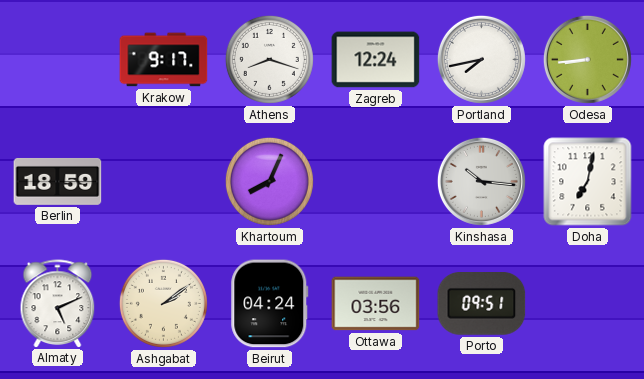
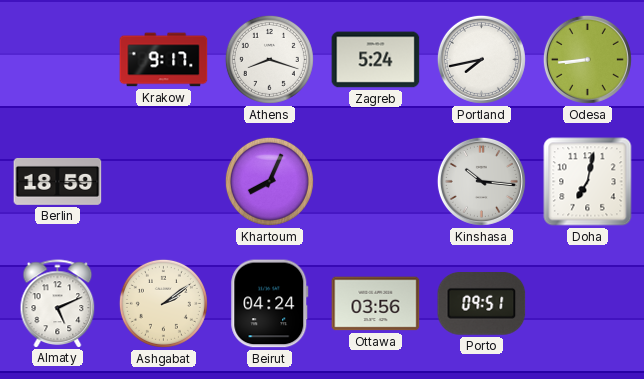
Zagreb: 12:24 -> 5:24 (376, 60)
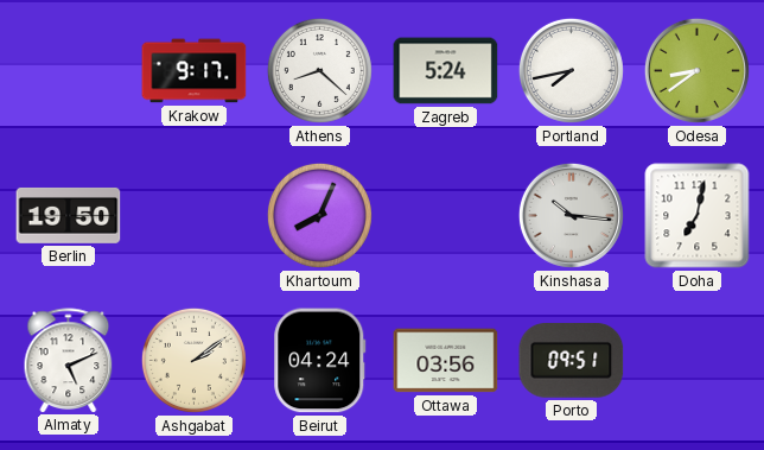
Athens: 8:18 -> 8:22 (319, 70)
Odesa: 8:44 -> 8:39 (696, 70)
Berlin: 18:59 -> 19:50 (69, 215)
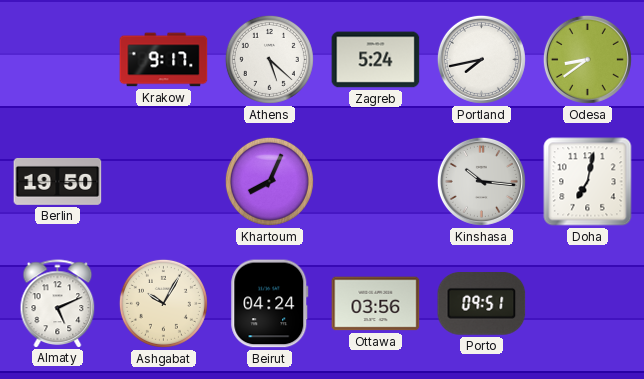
Athens: 8:22 -> 5:22 (269, 59)
Ashgabat: 2:09 -> 10:05 (163, 303)
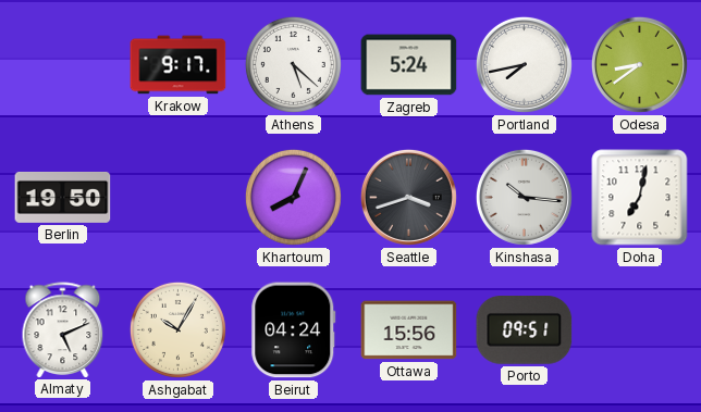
Seattle: none -> 3:42 (408, 197)
Ottawa: 03:56 -> 15:56 (409, 330)
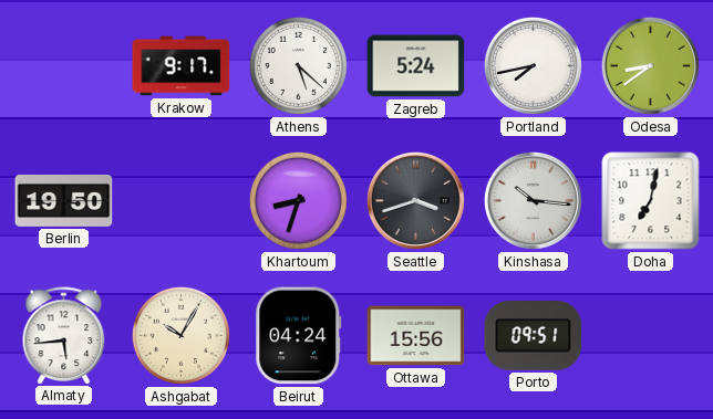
Khartoum: 8:04 -> 8:33 (298, 200)
Almaty: 5:11 -> 5:44 (64, 335)
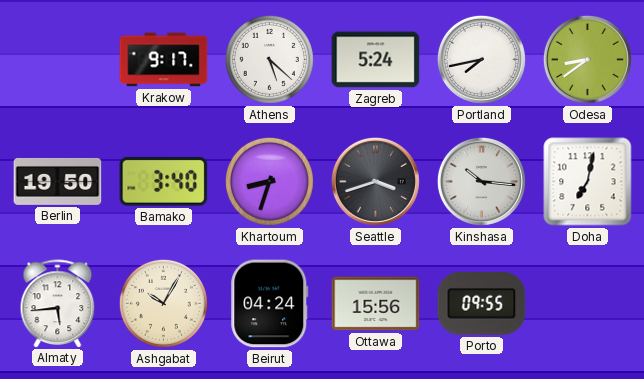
Bamako: none -> 3:40 (164, 181)
Porto: 09:51 -> 09:55 (482, 304)
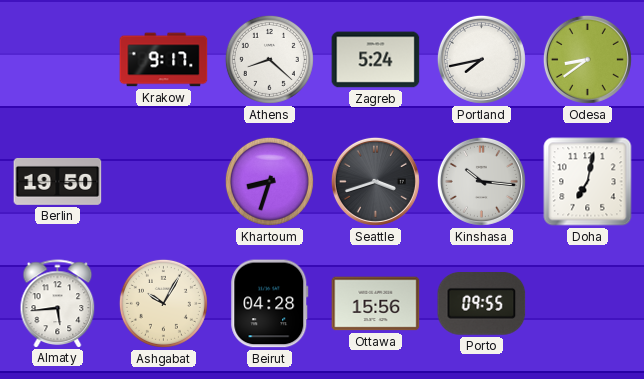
Athens: 5:22 -> 8:22 (269, 59)
Bamako: 3:40 -> none (164, 181)
Beirut: 04:24 -> 04:28 (270, 304)
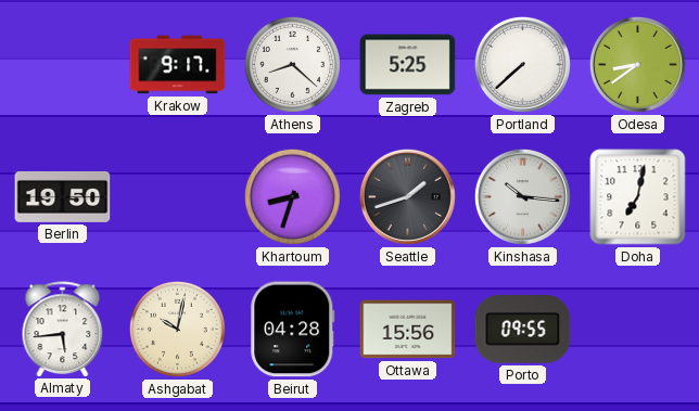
Zagreb: 5:24 -> 5:25 (408, 65)
Portland: 7:43 -> 7:38 (522, 64)
Seattle: 3:42 -> 1:42 (407, 196)
Ashgabat: 10:05 -> 10:02 (177, 329)
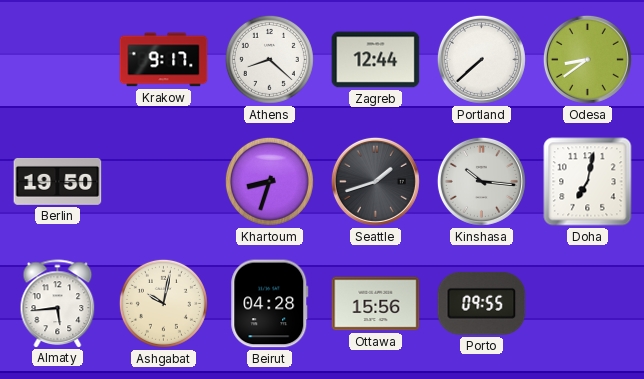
Zagreb: 5:25 -> 12:44 (376, 60)
